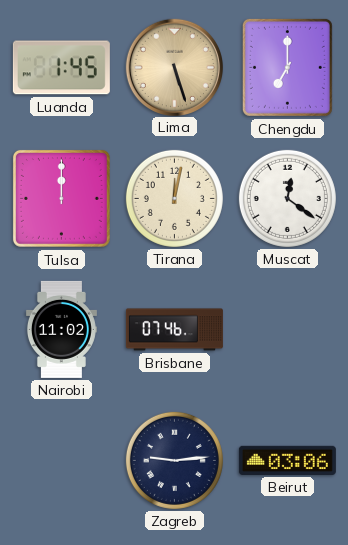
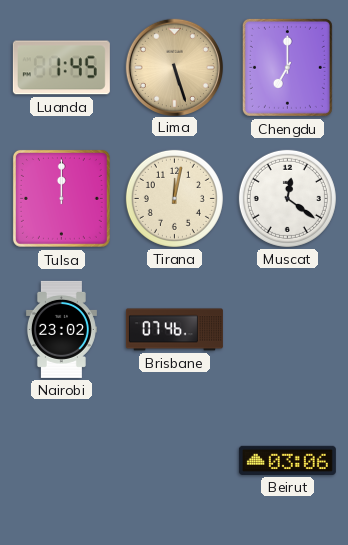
Nairobi: 11:02 -> 23:02 (61, 329)
Zagreb: 9:14 -> none (174, 460)
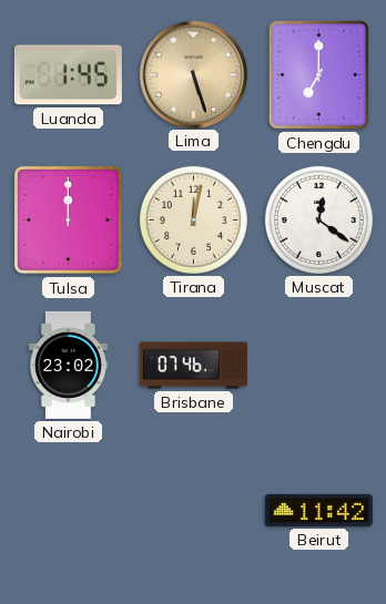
Beirut: 03:06 -> 11:42 (318, 510)
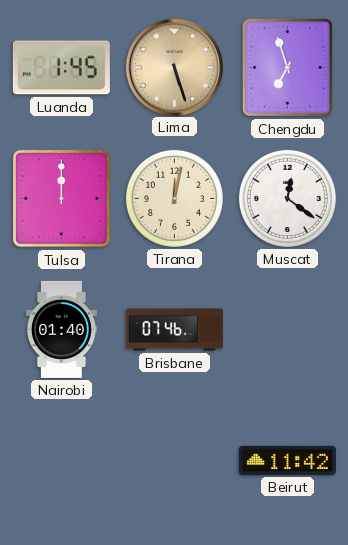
Chengdu: 7:00 -> 6:57 (287, 67)
Nairobi: 23:02 -> 01:40 (61, 329)
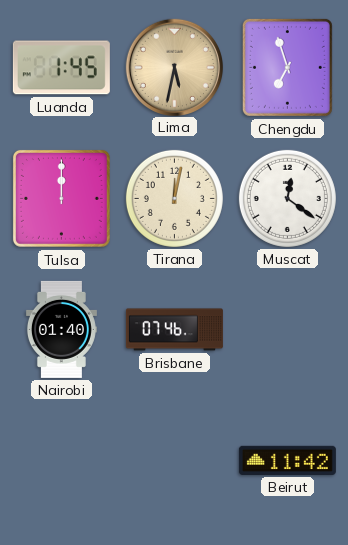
Lima: 5:27 -> 5:32 (174, 67)
